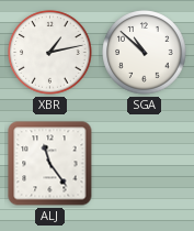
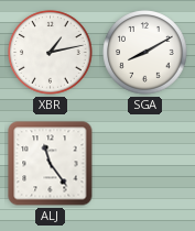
SGA: 10:52 -> 8:10 (145, 53)
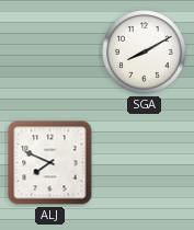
XBR: 1:13 -> none (51, 53)
ALJ: 11:24 -> 7:49 (50, 163)
